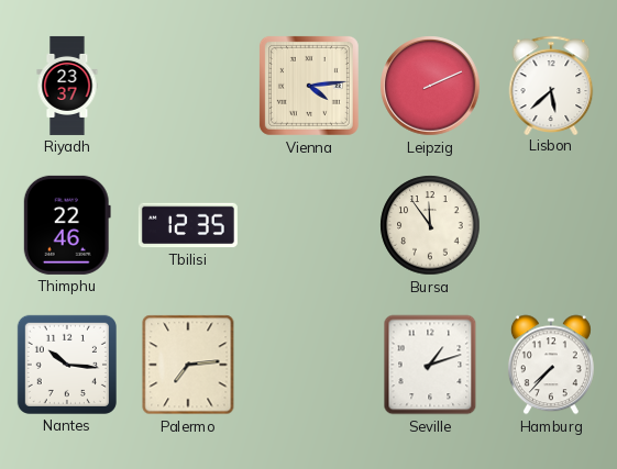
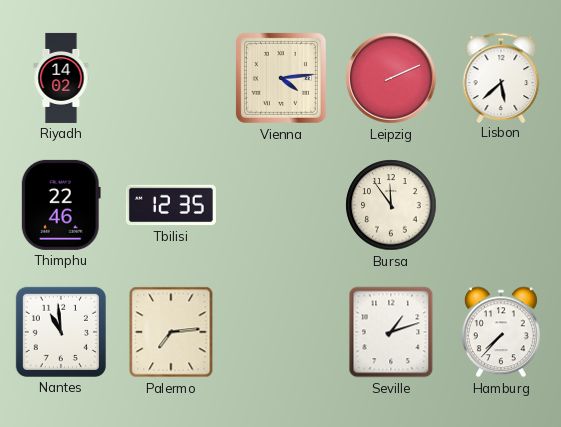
Riyadh: 23:37 -> 14:02 (61, 78)
Nantes: 10:16 -> 10:59 (61, 332)
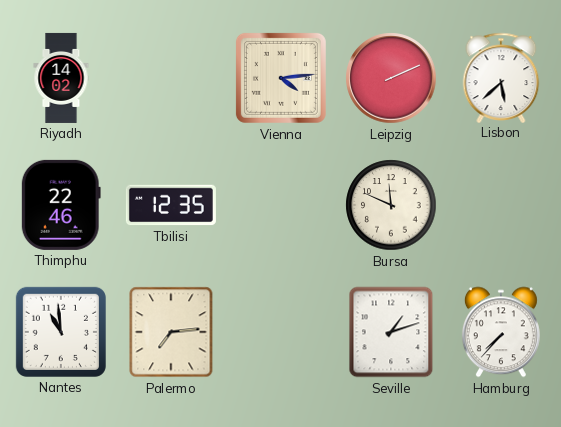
Bursa: 11:54 -> 11:49 (391, 205)
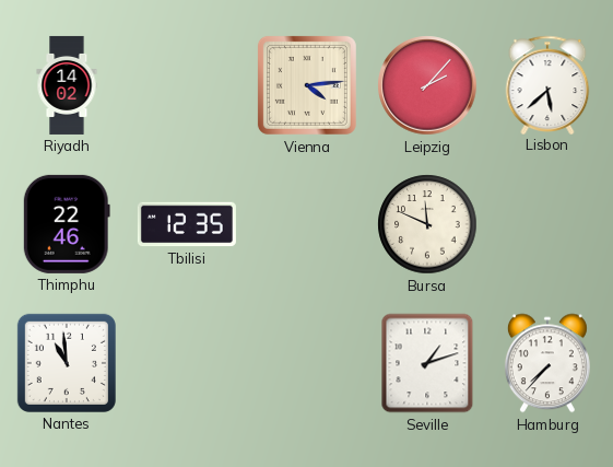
Leipzig: 2:11 -> 2:07 (427, 85)
Palermo: 7:14 -> none (171, 332)
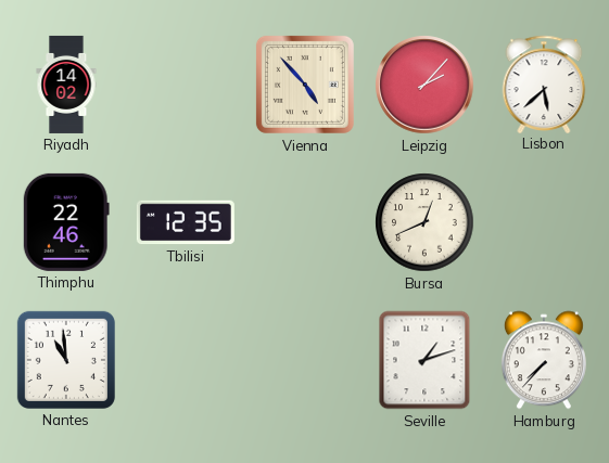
Vienna: 4:14 -> 4:53 (305, 85)
Bursa: 11:49 -> 12:41 (424, 222)
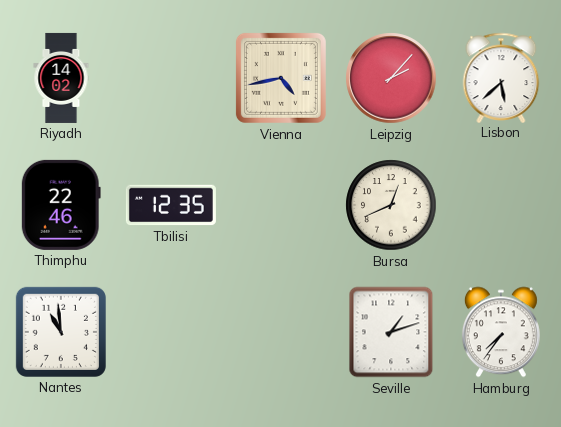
Vienna: 4:53 -> 4:43 (281, 78)
Hamburg: 7:37 -> 7:36 (501, 332)
